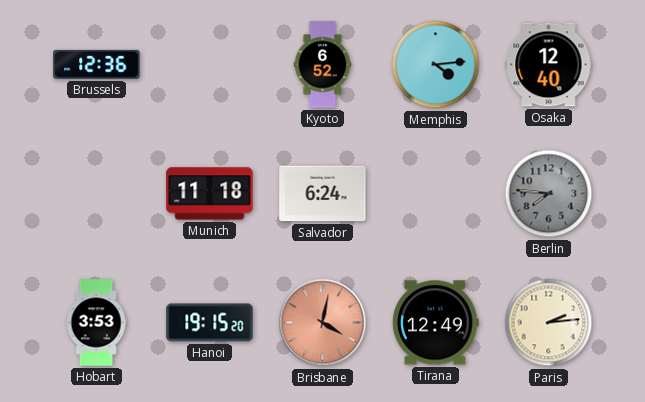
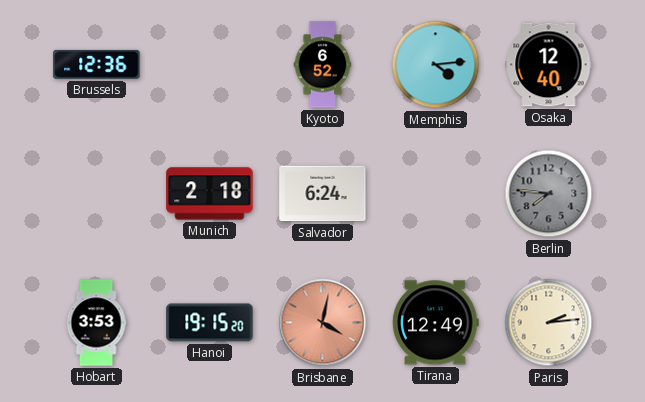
Munich: 11:18 -> 2:18 (210, 194)
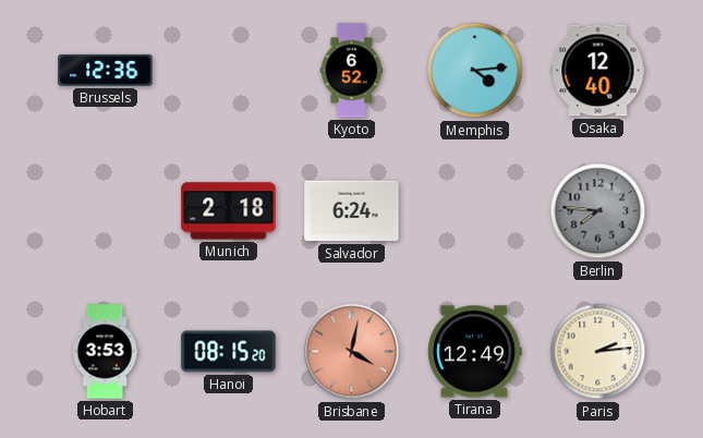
Hanoi: 19:15 -> 08:15 (229, 352)
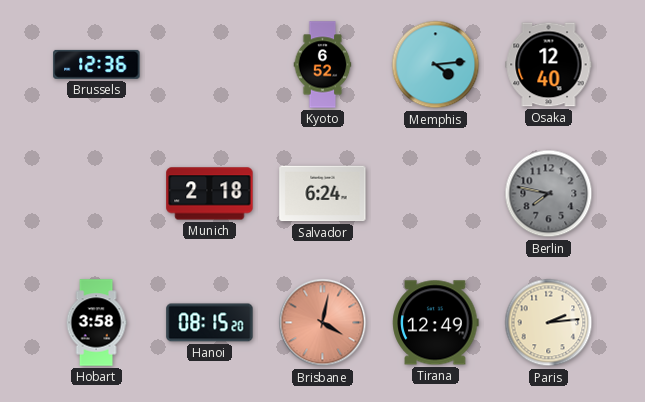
Berlin: 7:46 -> 7:47 (549, 194)
Hobart: 3:53 -> 3:58 (96, 323)
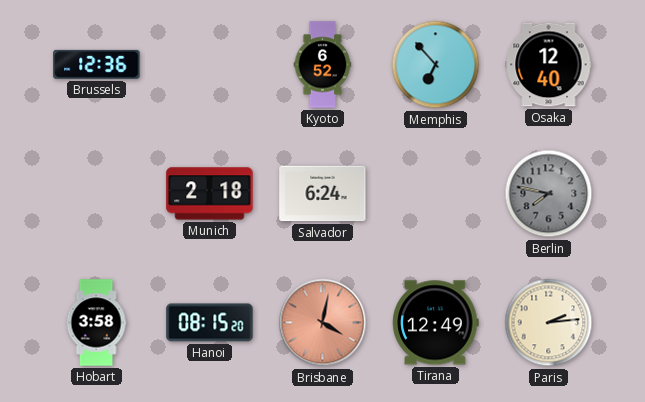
Memphis: 4:14 -> 6:53 (436, 65)
